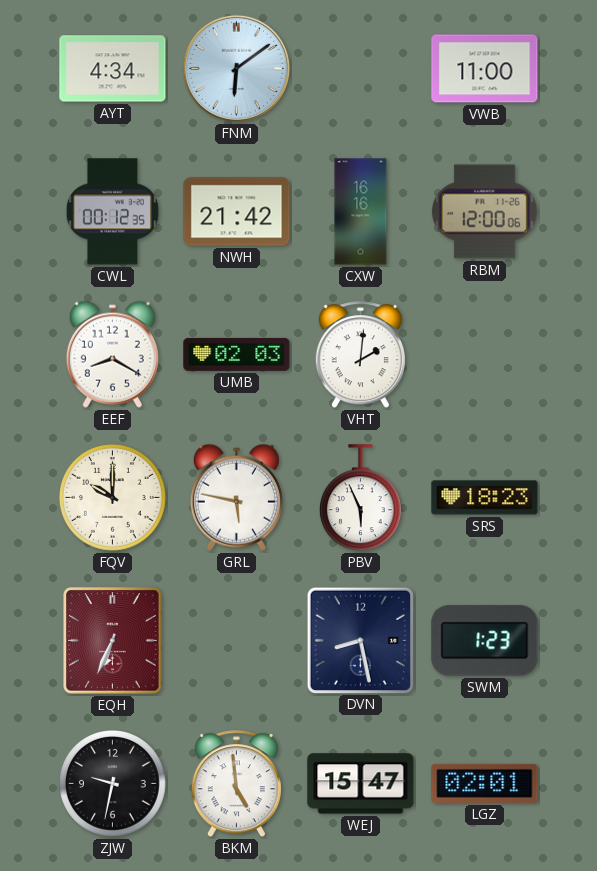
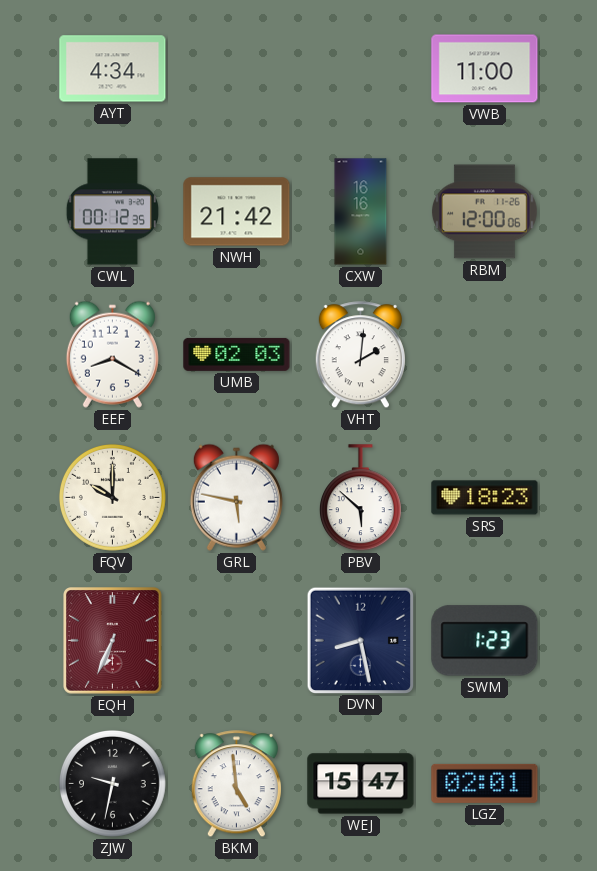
FNM: 6:09 -> none (236, 68)
PBV: 5:56 -> 5:52 (360, 498)
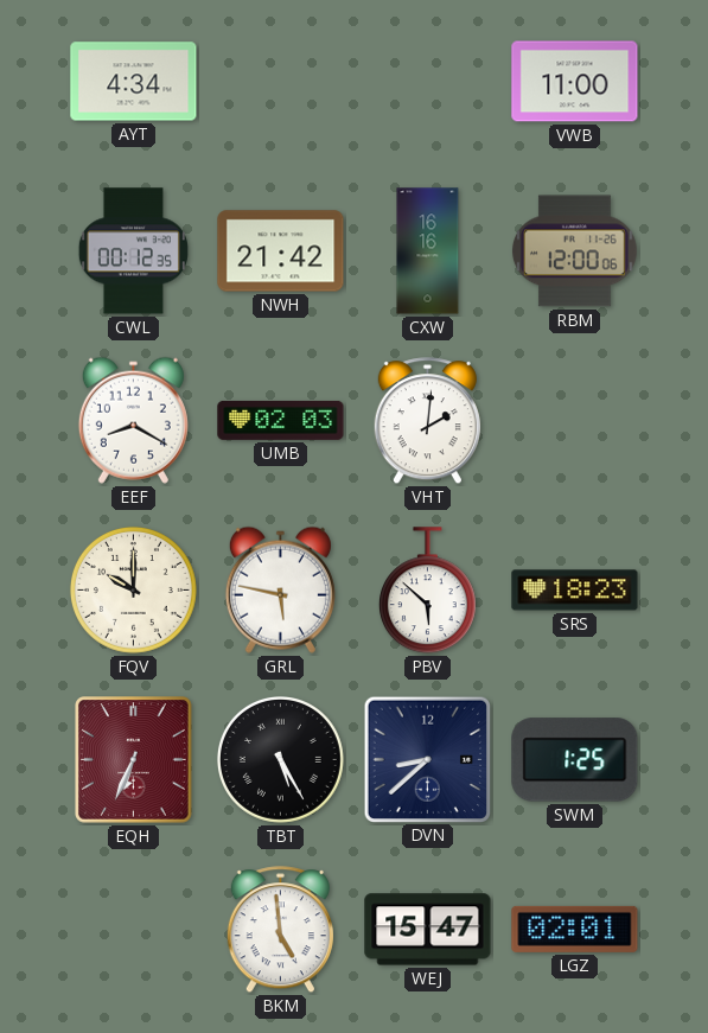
TBT: none -> 5:25 (281, 760)
DVN: 8:28 -> 8:38 (427, 759)
SWM: 1:23 -> 1:25 (575, 760)
ZJW: 9:32 -> none (113, 784)
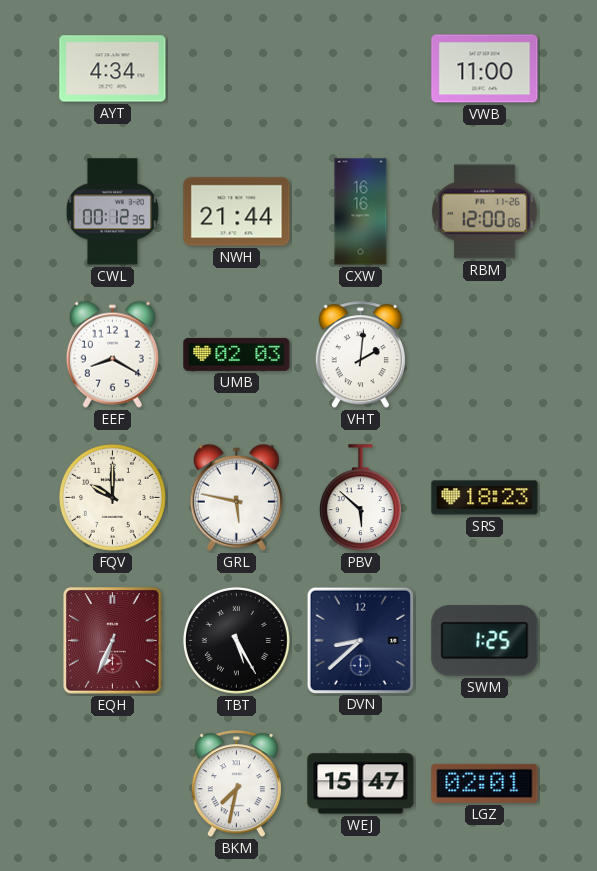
NWH: 21:42 -> 21:44 (237, 212)
BKM: 4:59 -> 7:32 (236, 784)
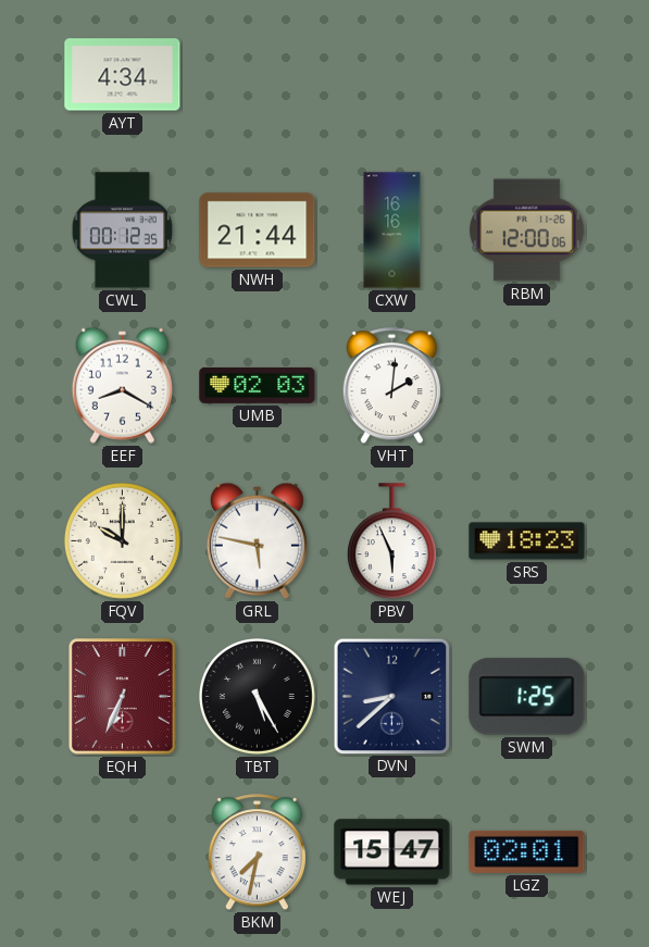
VWB: 11:00 -> none (485, 69)
PBV: 5:52 -> 5:56 (391, 541)
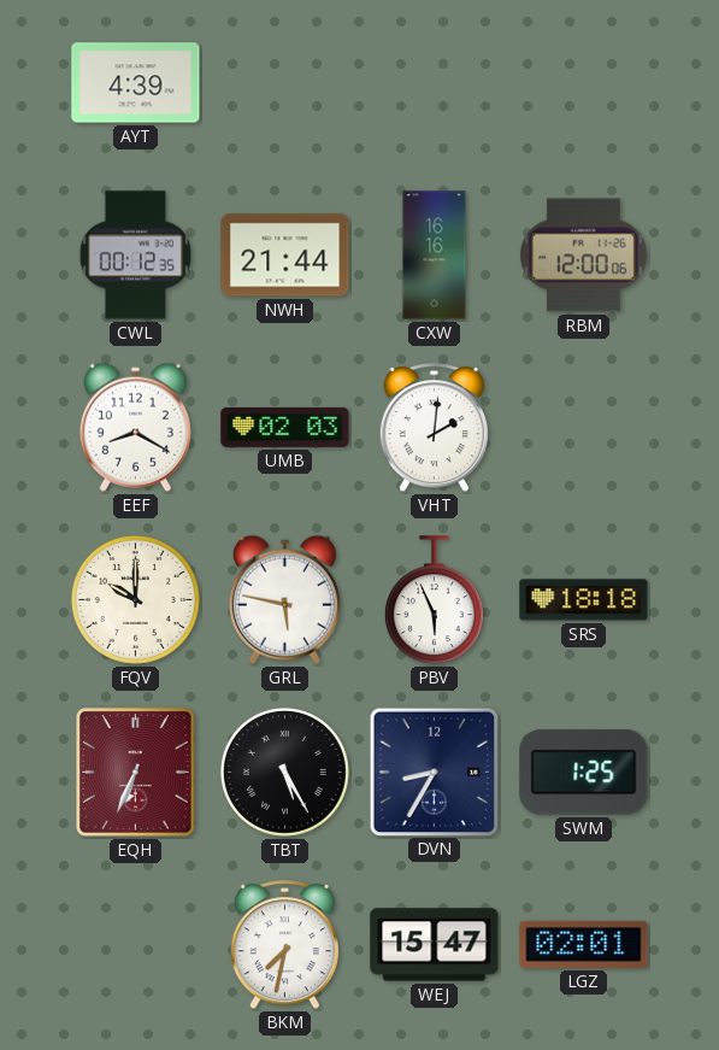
AYT: 4:34 -> 4:39 (136, 83)
SRS: 18:23 -> 18:18 (584, 600)
DVN: 8:38 -> 8:35 (434, 772)
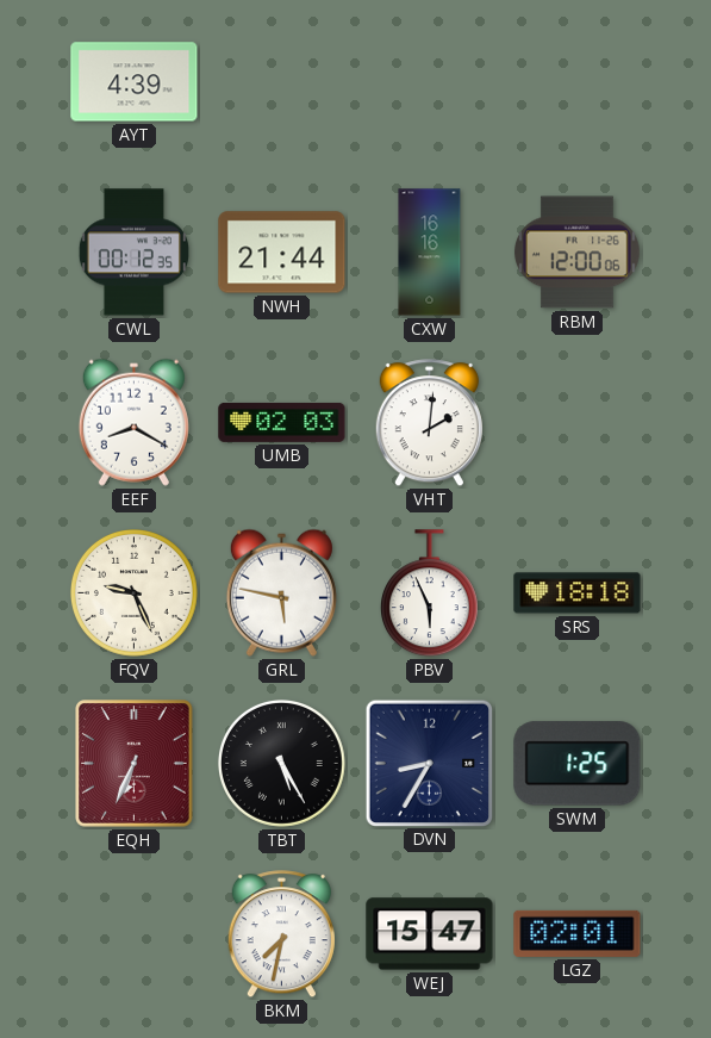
FQV: 10:00 -> 9:26 (135, 593)
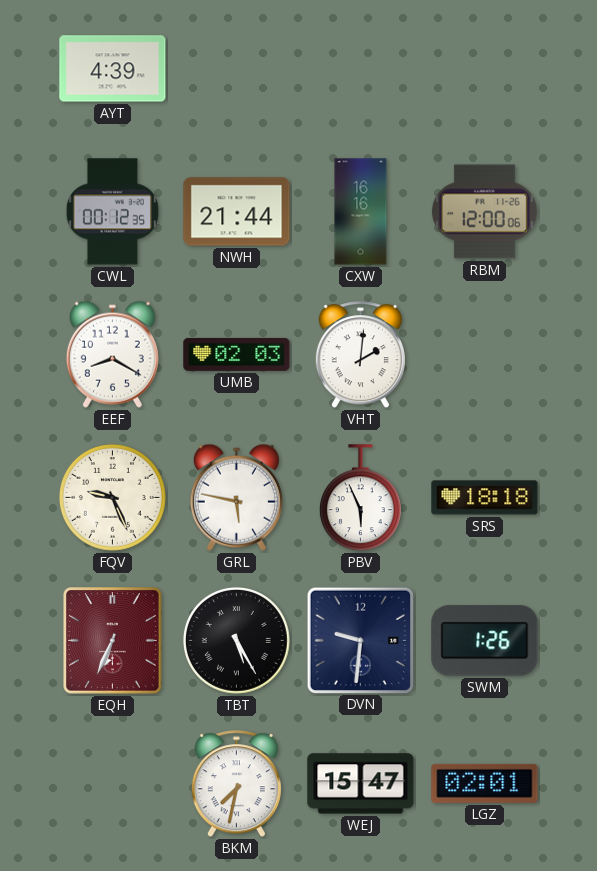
DVN: 8:35 -> 9:31 (360, 640)
SWM: 1:25 -> 1:26 (485, 641)
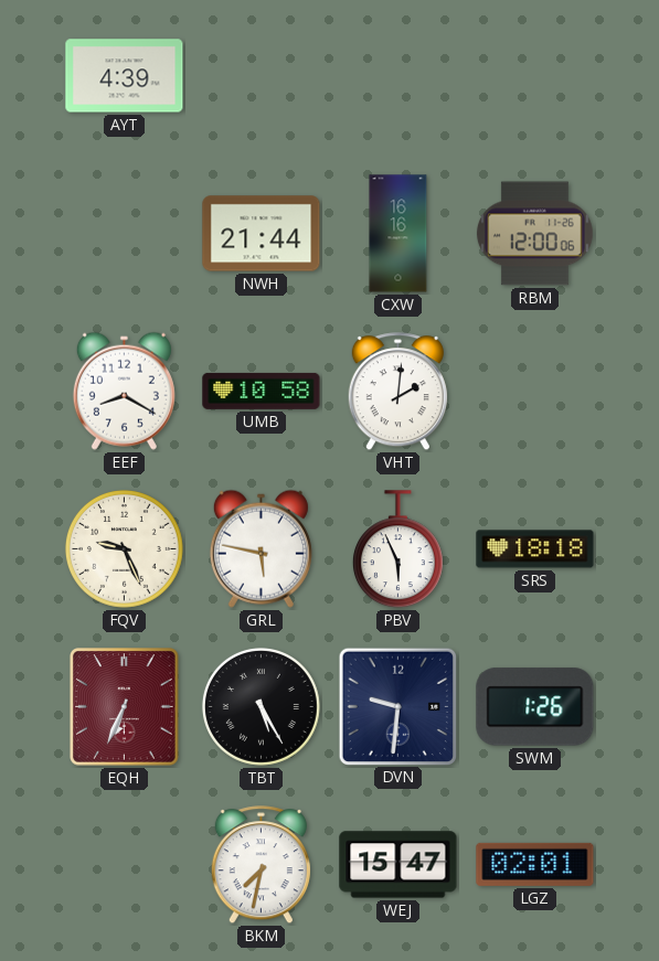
CWL: 00:12 -> none (112, 212)
UMB: 02:03 -> 10:58 (262, 391)
